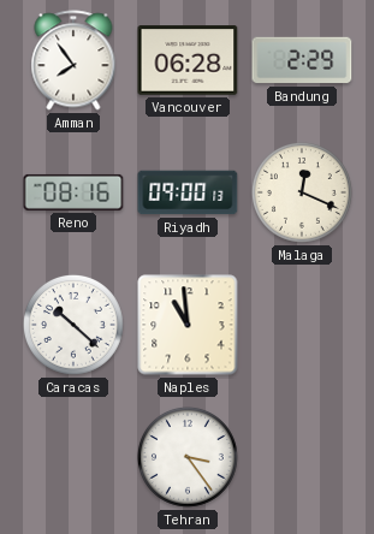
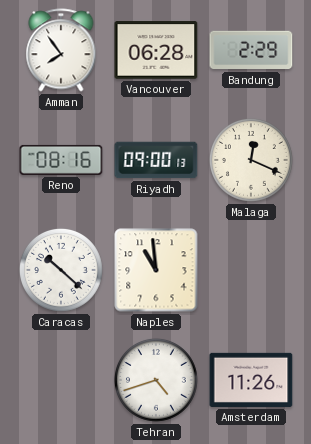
Tehran: 3:24 -> 4:42 (156, 380)
Amsterdam: none -> 11:26 (251, 380)
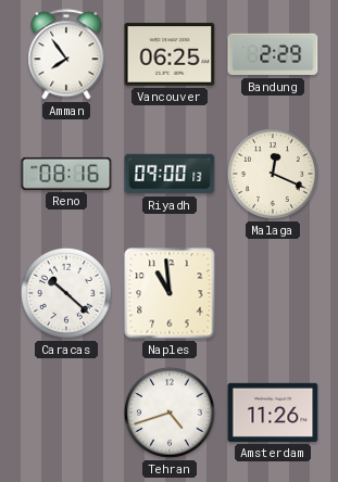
Vancouver: 06:28 -> 06:25 (170, 54)
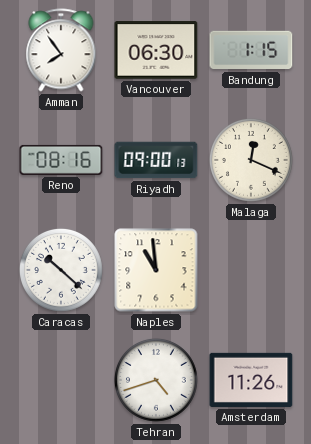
Vancouver: 06:25 -> 06:30 (156, 50)
Bandung: 2:29 -> 1:15 (251, 50)
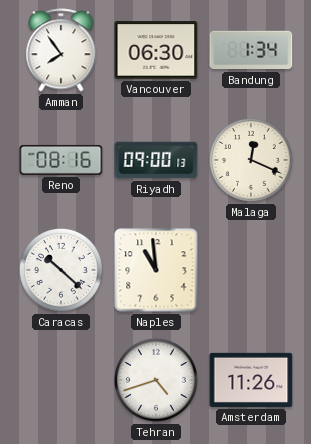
Bandung: 1:15 -> 1:34 (251, 50)
